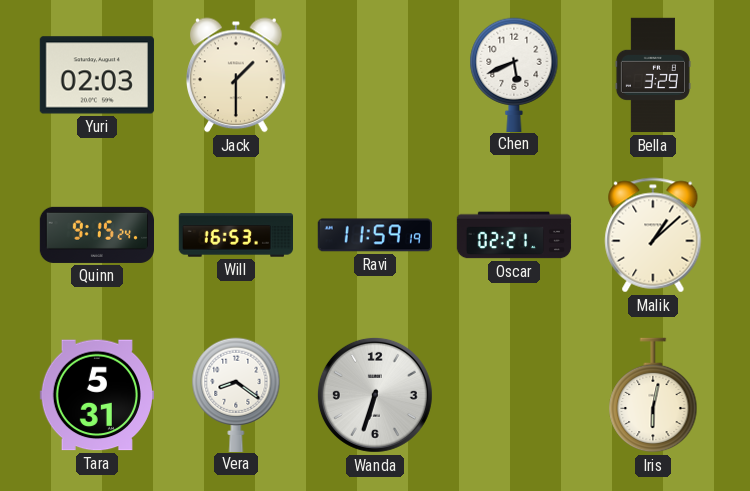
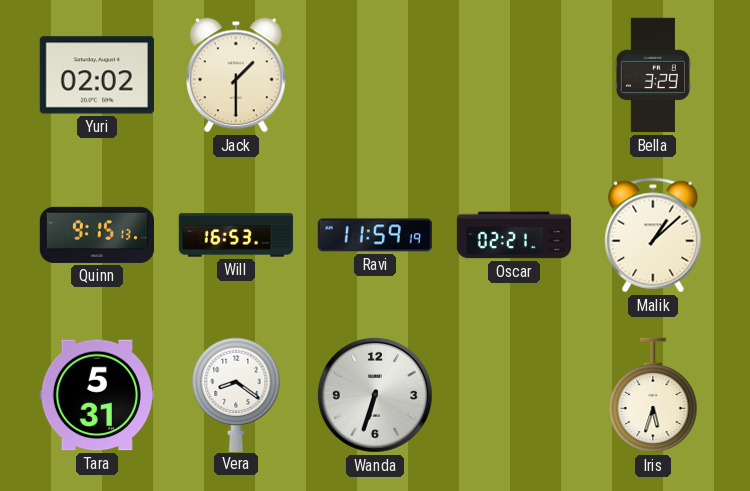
Yuri: 02:03 -> 02:02 (97, 75)
Chen: 5:41 -> none (514, 74)
Quinn: 9:15:24 -> 9:15:13 (96, 235)
Iris: 6:02 -> 5:33 (653, 395)
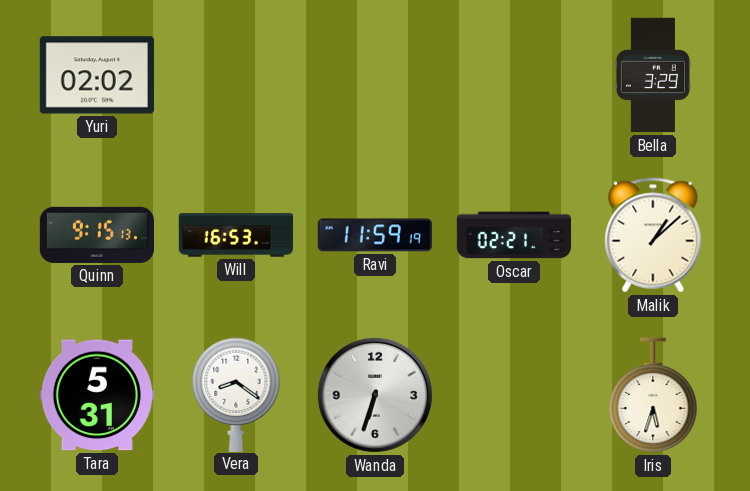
Jack: 1:30 -> none (237, 75)
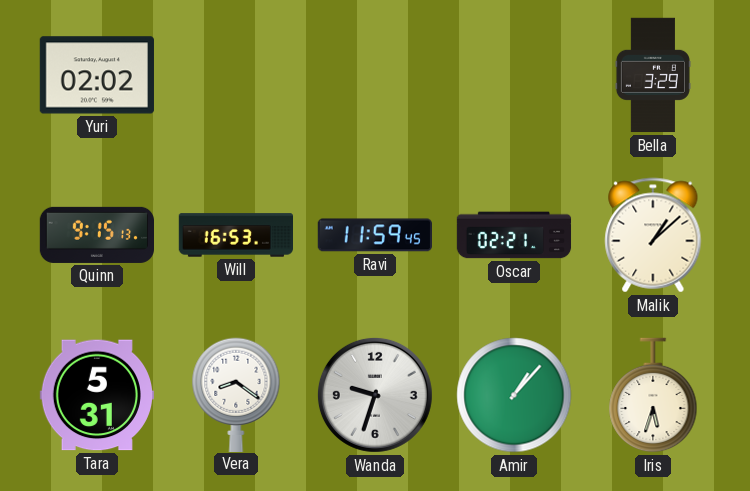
Ravi: 11:59:19 -> 11:59:45 (374, 235)
Wanda: 6:33 -> 9:33 (375, 395)
Amir: none -> 1:07 (514, 395)
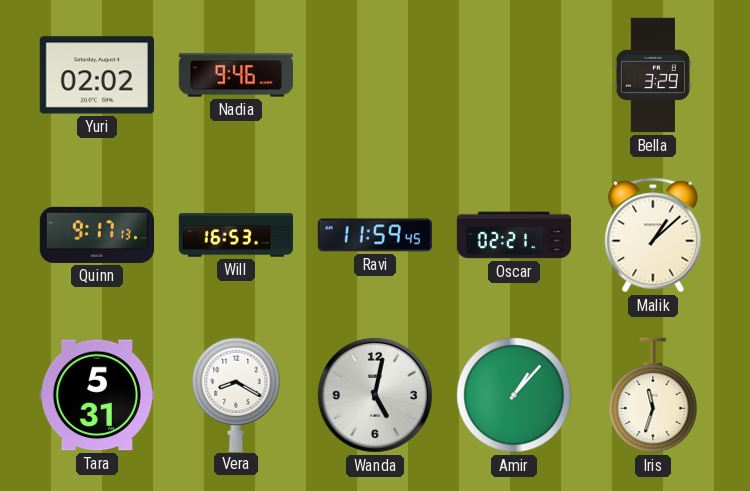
Nadia: none -> 9:46 (235, 75)
Quinn: 9:15 -> 9:17 (96, 235)
Vera: 8:21 -> 8:20 (236, 394)
Wanda: 9:33 -> 5:02 (375, 395)
Iris: 5:33 -> 11:33 (653, 395)
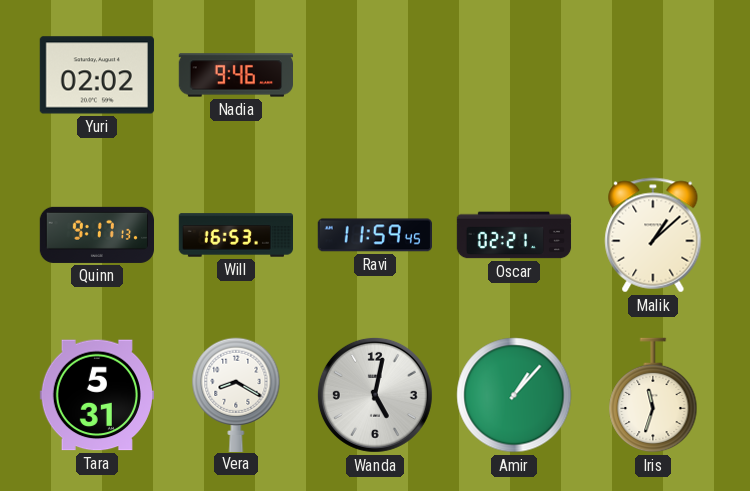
Bella: 3:29 -> none (653, 75)
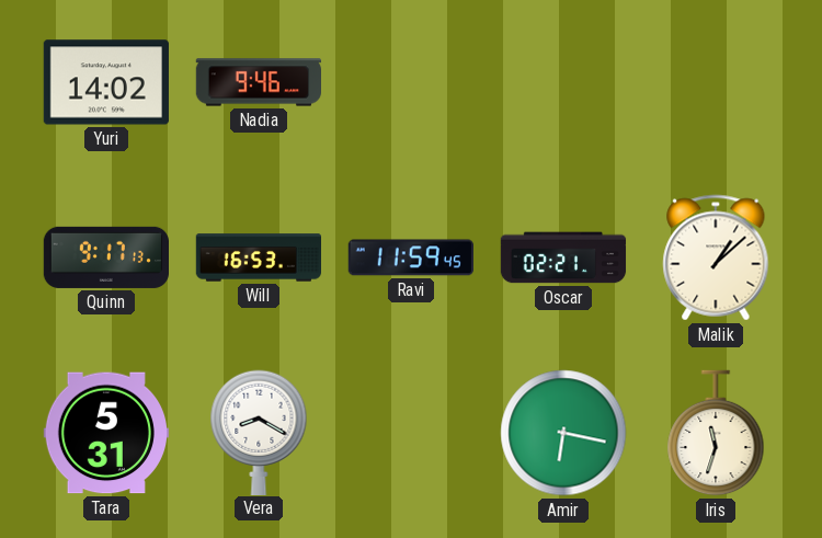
Yuri: 02:02 -> 14:02 (106, 82)
Wanda: 5:02 -> none (375, 395)
Amir: 1:07 -> 6:17 (563, 433)
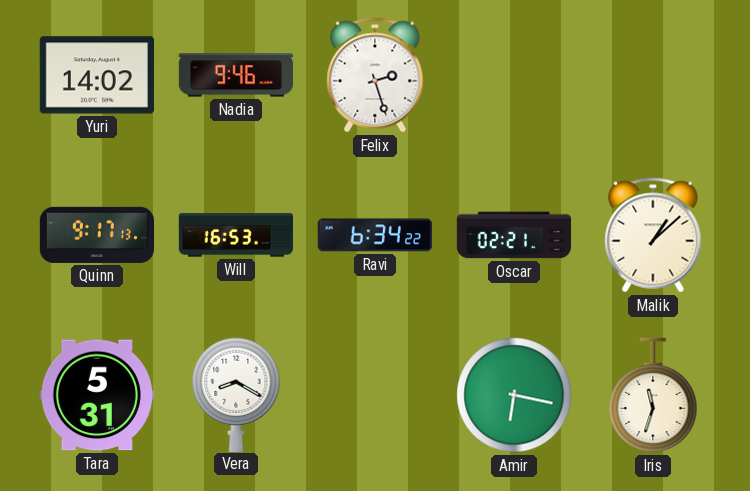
Felix: none -> 2:27 (375, 75)
Ravi: 11:59 -> 6:34 (374, 235)
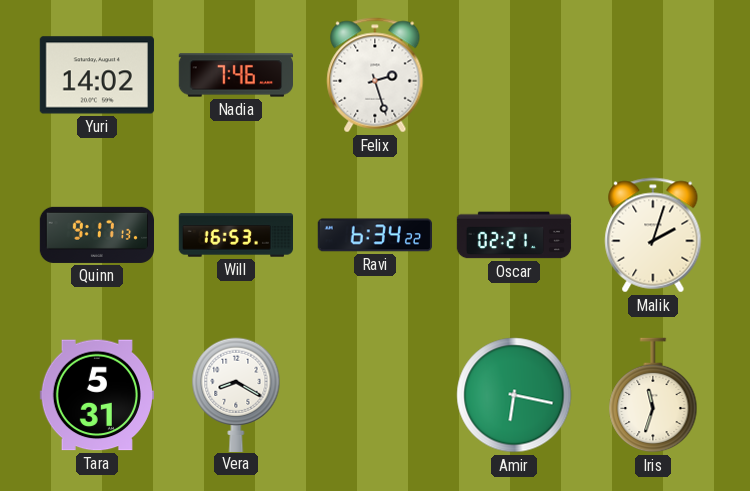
Nadia: 9:46 -> 7:46 (235, 75)
Malik: 1:08 -> 2:03 (653, 235)
